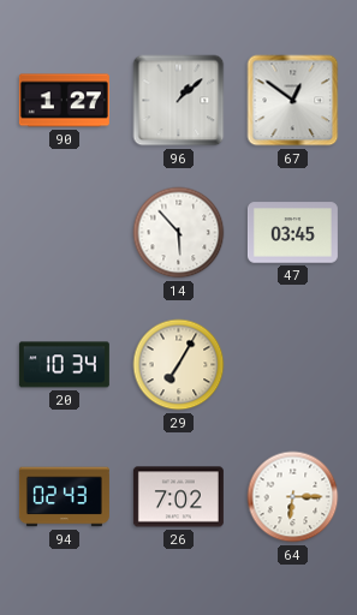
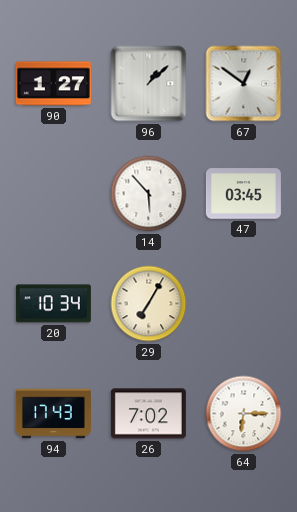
94: 02:43 -> 17:43 (53, 414)
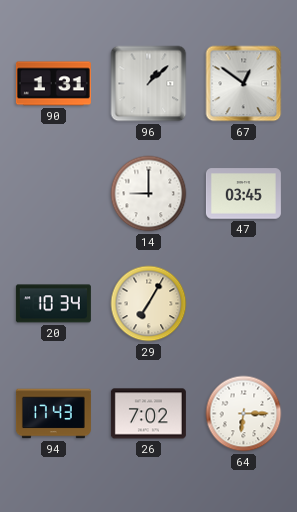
90: 1:27 -> 1:31 (53, 84)
14: 5:53 -> 9:00 (149, 194)
